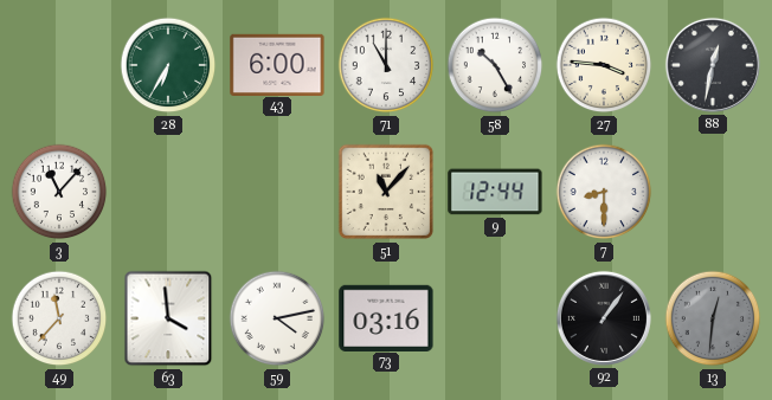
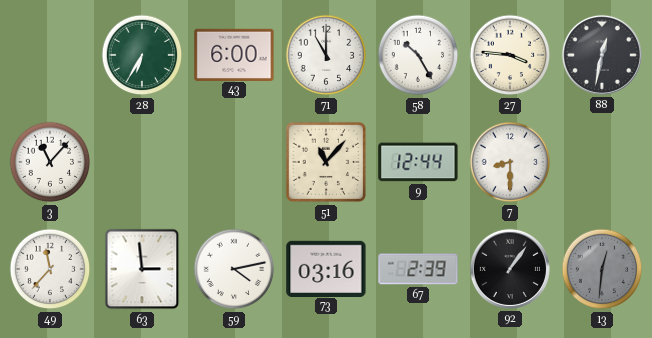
63: 3:59 -> 2:59 (142, 269)
67: none -> 2:39 (418, 269)
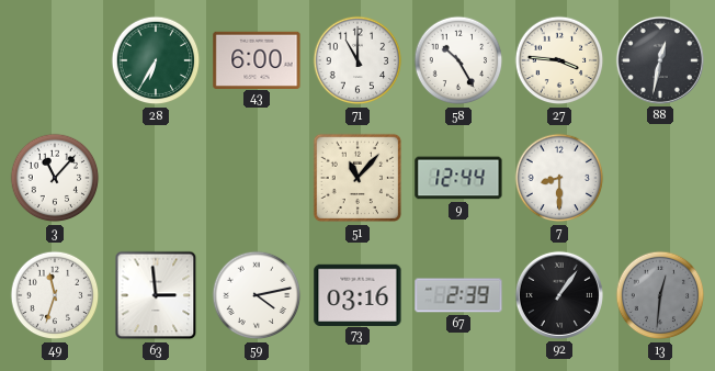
49: 11:37 -> 11:33 (55, 295)
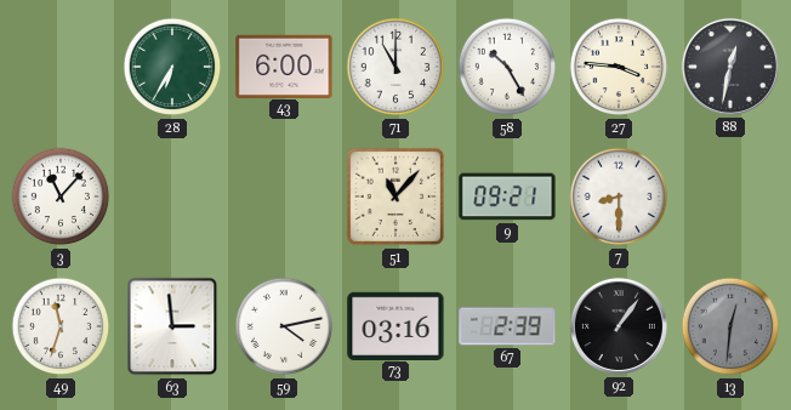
9: 12:44 -> 09:21 (507, 197)
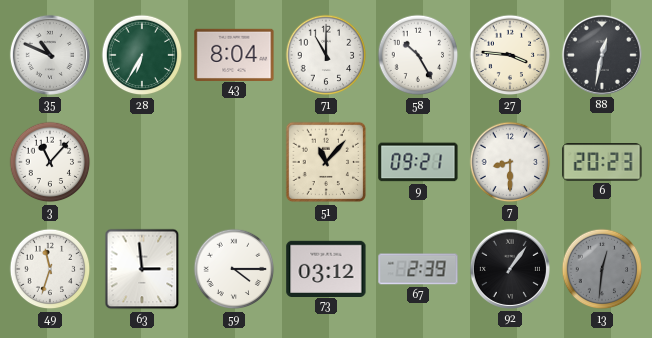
35: none -> 10:49 (50, 55)
43: 6:00 -> 8:04 (234, 54)
6: none -> 20:23 (602, 162)
59: 4:13 -> 4:15 (234, 269)
73: 03:16 -> 03:12 (326, 268)
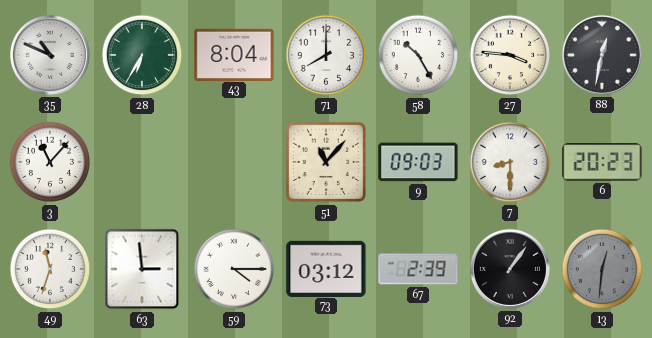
71: 11:00 -> 8:00 (326, 55)
9: 09:21 -> 09:03 (418, 162)
